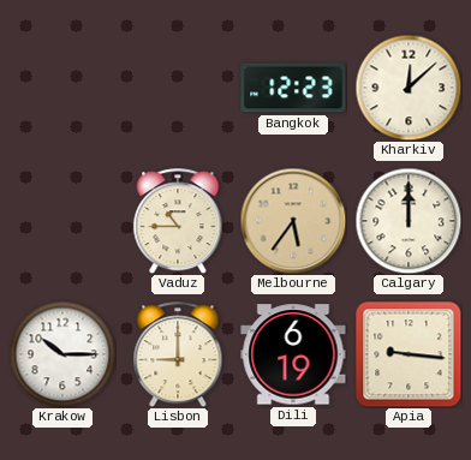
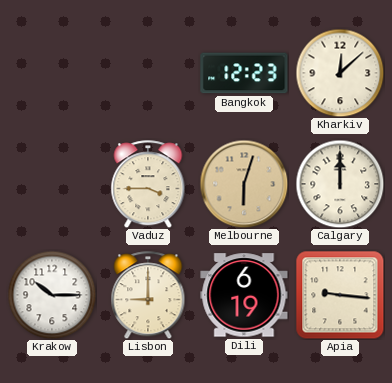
Vaduz: 10:45 -> 3:45 (148, 184)
Melbourne: 5:36 -> 6:03 (244, 184)
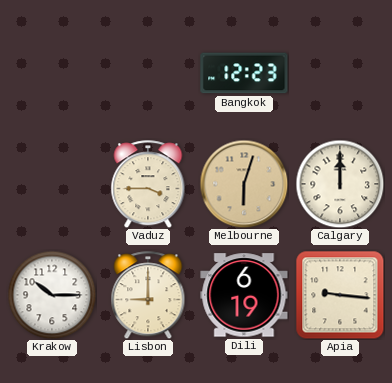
Kharkiv: 12:08 -> none (340, 73)
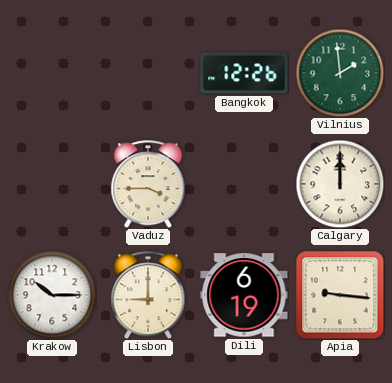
Bangkok: 12:23 -> 12:26 (244, 73)
Vilnius: none -> 1:59 (340, 73)
Melbourne: 6:03 -> none (244, 184)
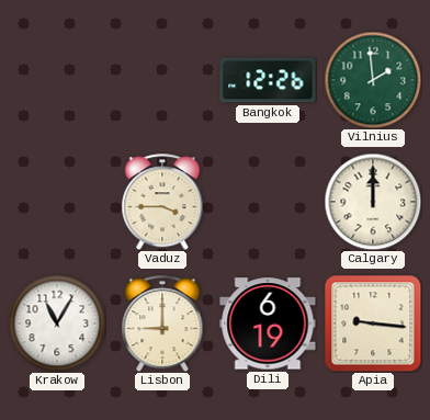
Krakow: 10:15 -> 11:05 (57, 323)
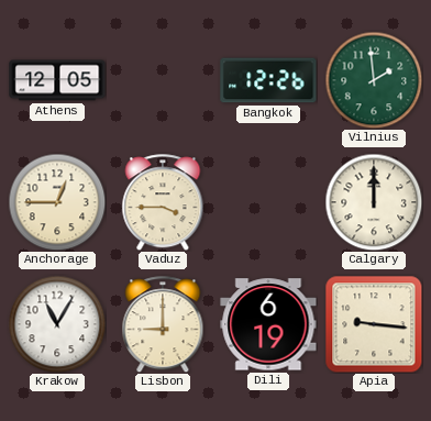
Athens: none -> 12:05 (57, 80)
Anchorage: none -> 12:45 (57, 202)
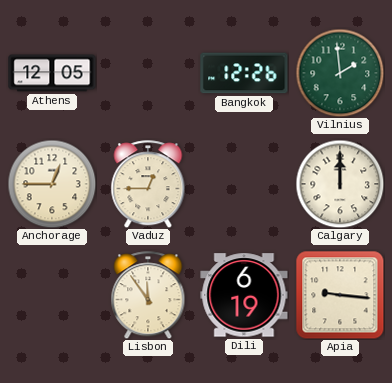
Vaduz: 3:45 -> 12:45 (148, 184)
Krakow: 11:05 -> none (57, 324)
Lisbon: 9:00 -> 11:54 (148, 295)
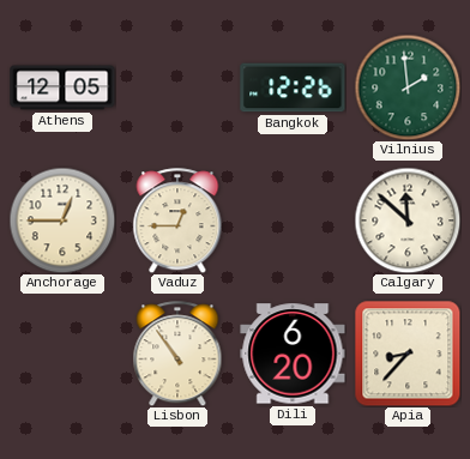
Calgary: 12:00 -> 11:52 (408, 221)
Lisbon: 11:54 -> 10:54 (177, 354)
Dili: 6:19 -> 6:20 (293, 354)
Apia: 9:16 -> 8:37 (408, 354)
